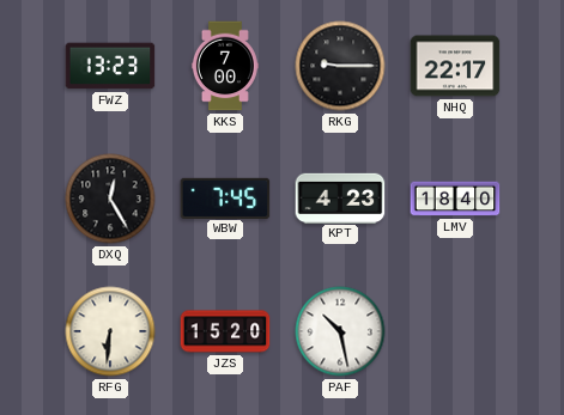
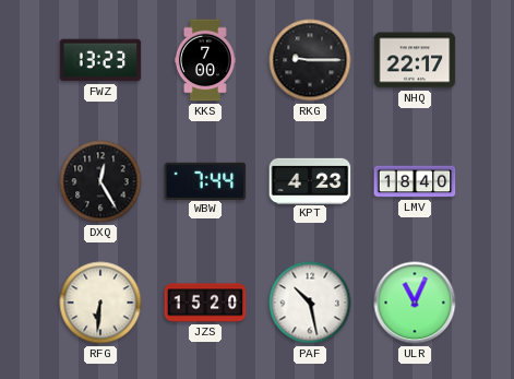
WBW: 7:45 -> 7:44 (205, 180)
ULR: none -> 11:04 (415, 303)
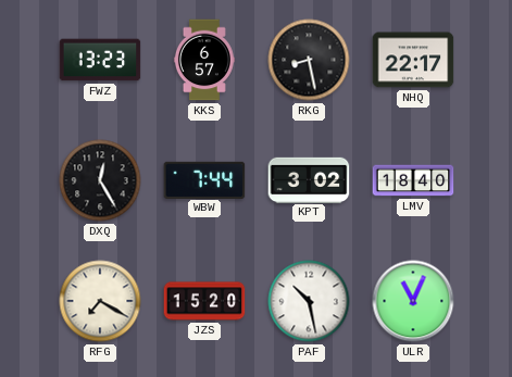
KKS: 7:00 -> 6:57 (204, 60)
RKG: 9:15 -> 8:28 (309, 60)
KPT: 4:23 -> 3:02 (309, 179)
RFG: 6:31 -> 7:20 (100, 301)
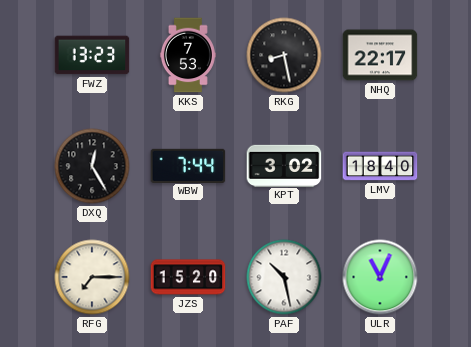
KKS: 6:57 -> 7:53 (188, 55)
RFG: 7:20 -> 7:15 (92, 277)
